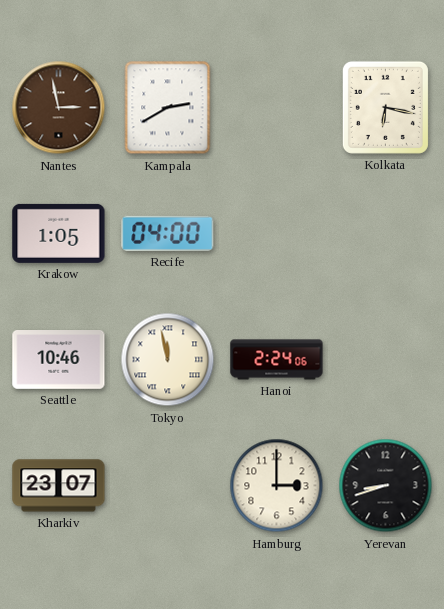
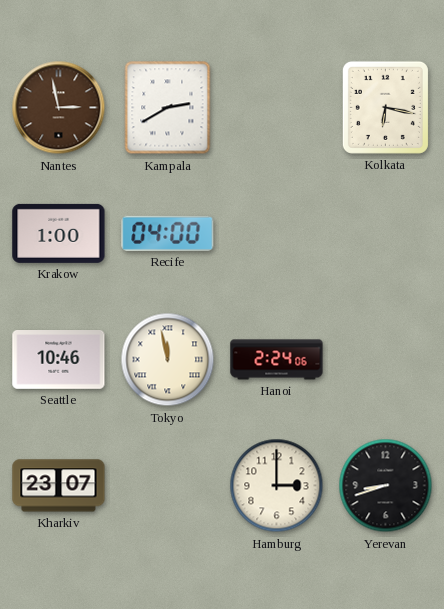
Krakow: 1:05 -> 1:00 (59, 233)
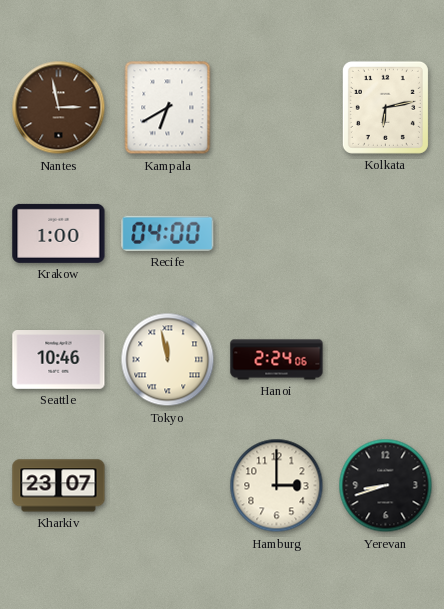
Kampala: 2:40 -> 6:40 (168, 108)
Kolkata: 6:17 -> 6:13 (385, 107)
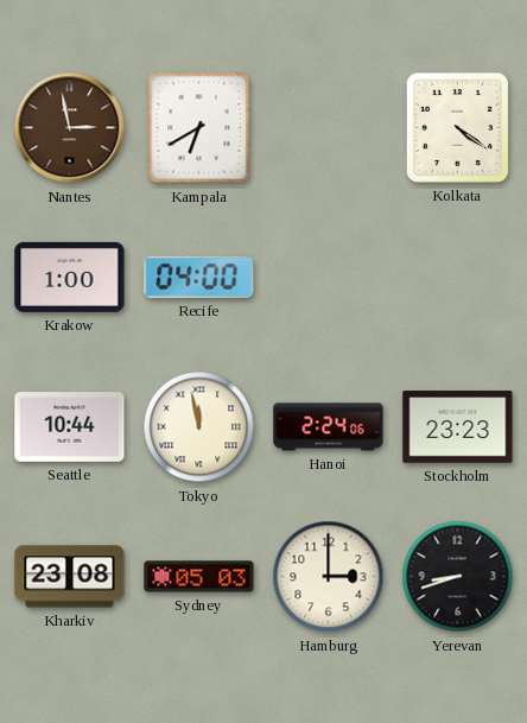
Kolkata: 6:13 -> 4:21 (457, 127)
Seattle: 10:46 -> 10:44 (70, 427)
Stockholm: none -> 23:23 (458, 427)
Kharkiv: 23:07 -> 23:08 (70, 577)
Sydney: none -> 05:03 (199, 577)
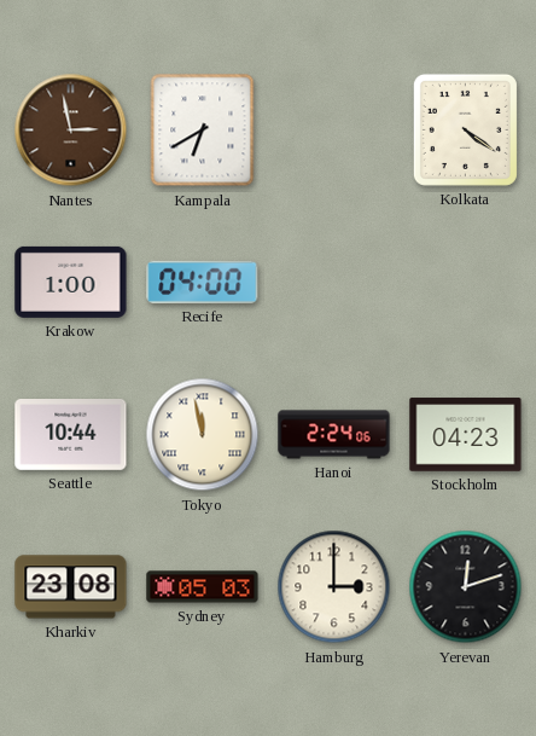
Stockholm: 23:23 -> 04:23 (466, 435)
Yerevan: 8:42 -> 12:12 (466, 587)
